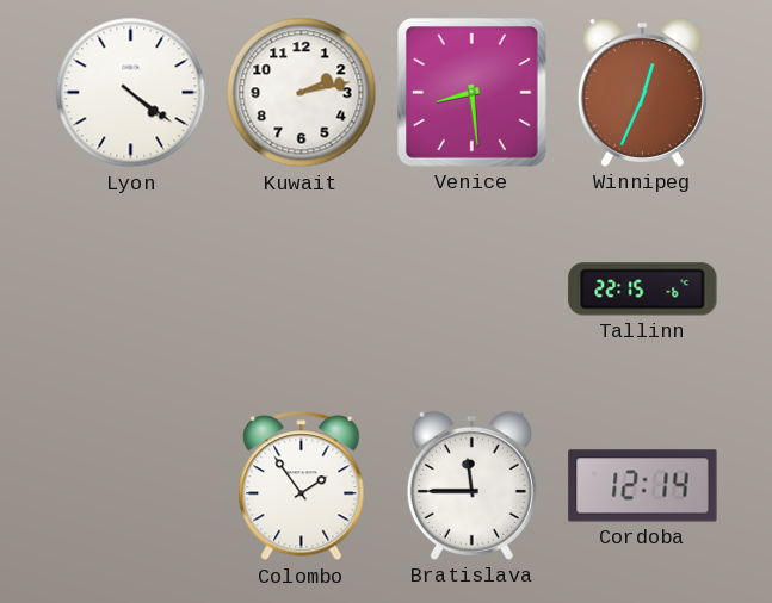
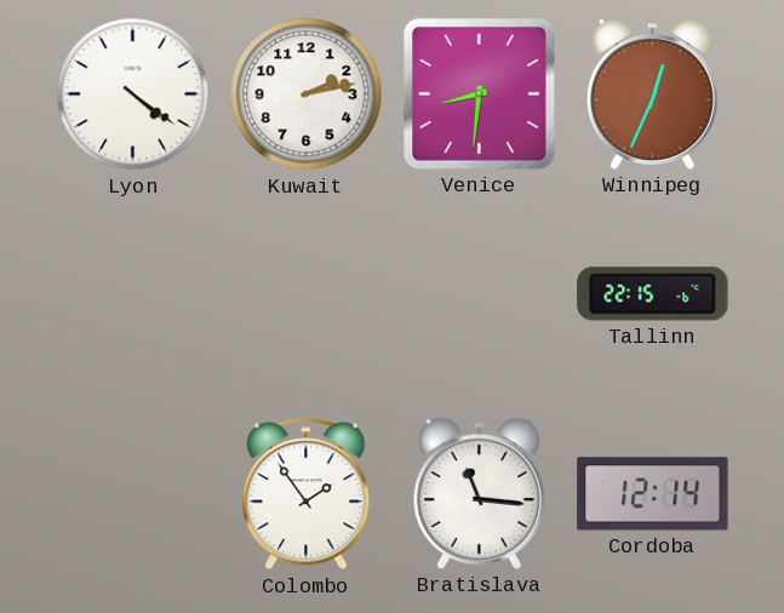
Venice: 8:29 -> 8:31 (480, 94)
Bratislava: 11:45 -> 11:16 (479, 493)
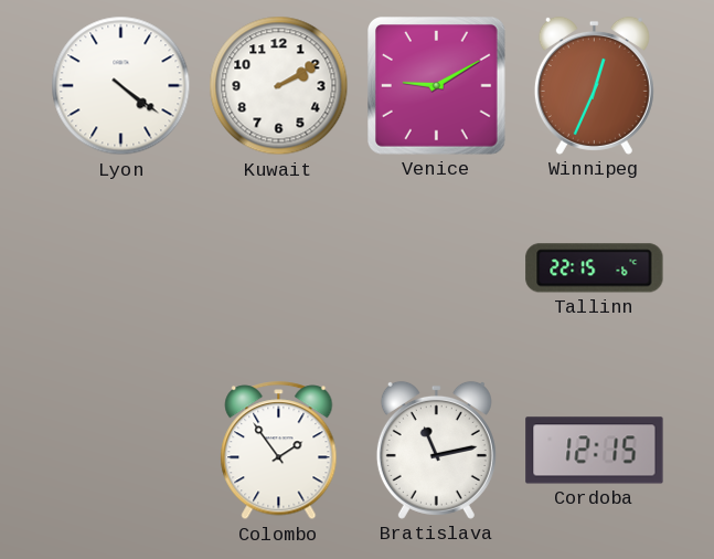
Kuwait: 2:13 -> 2:10 (279, 86)
Venice: 8:31 -> 9:10 (437, 86)
Bratislava: 11:16 -> 11:13 (436, 450)
Cordoba: 12:14 -> 12:15 (595, 451)
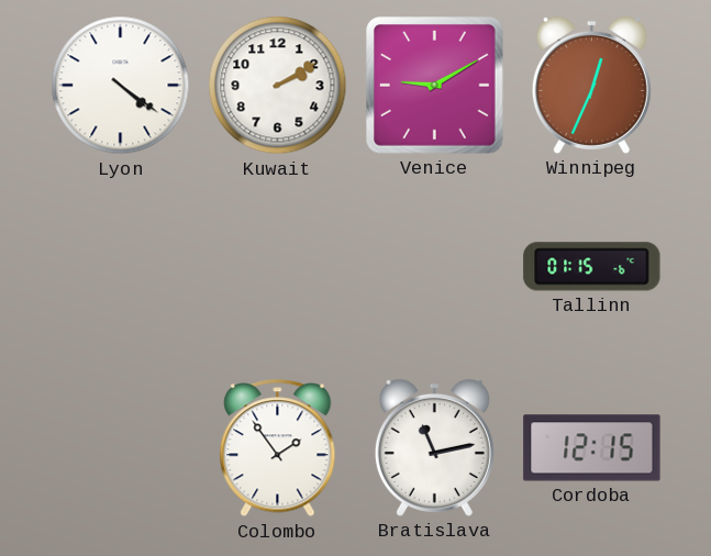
Tallinn: 22:15 -> 01:15 (592, 267)
